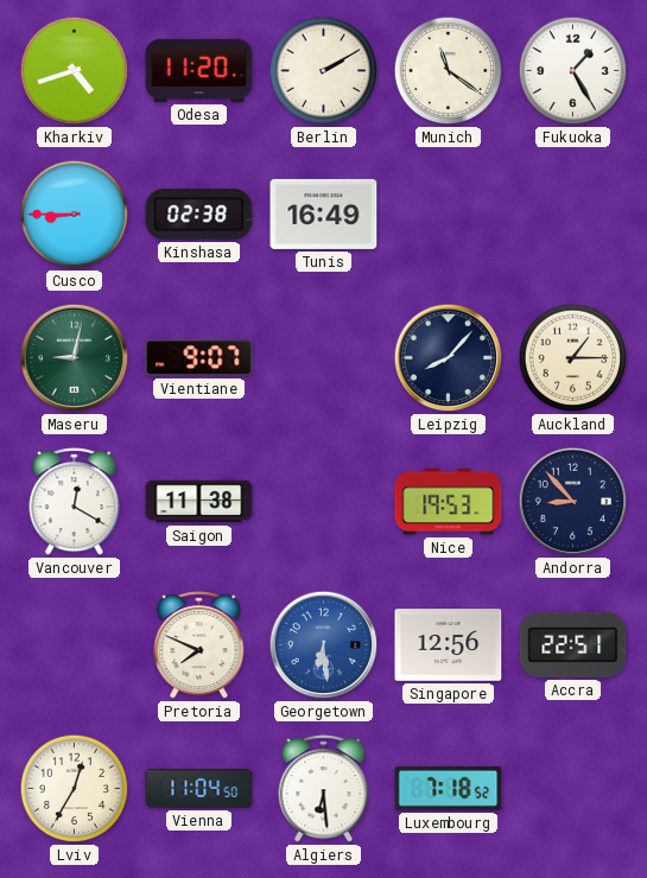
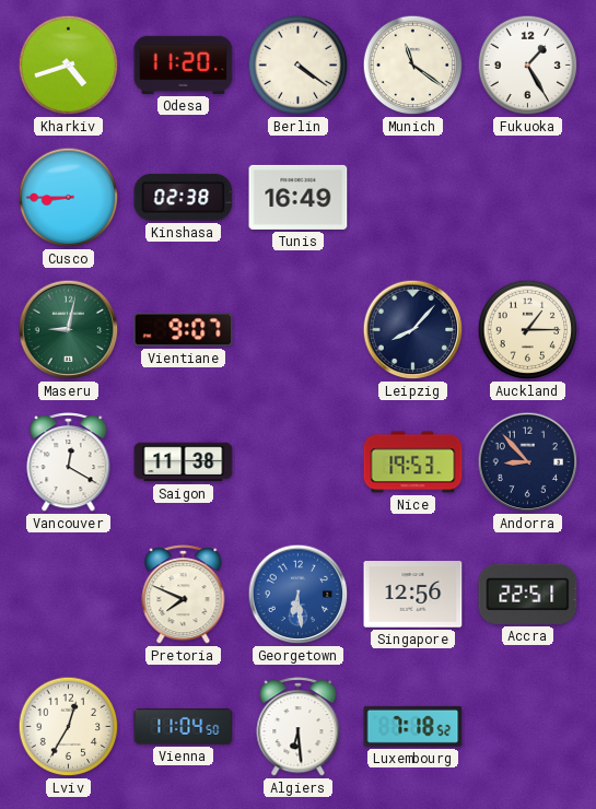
Berlin: 2:10 -> 4:21 (299, 66)
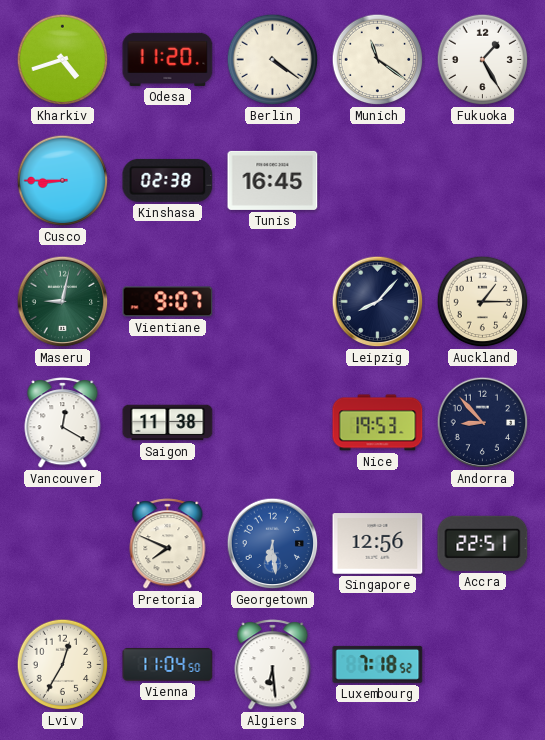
Tunis: 16:49 -> 16:45 (273, 180)
